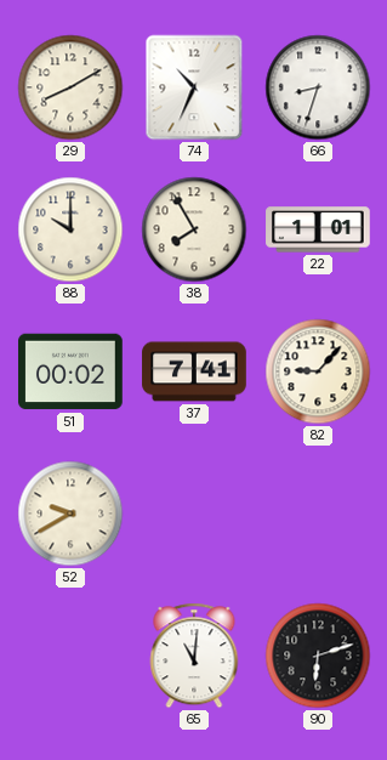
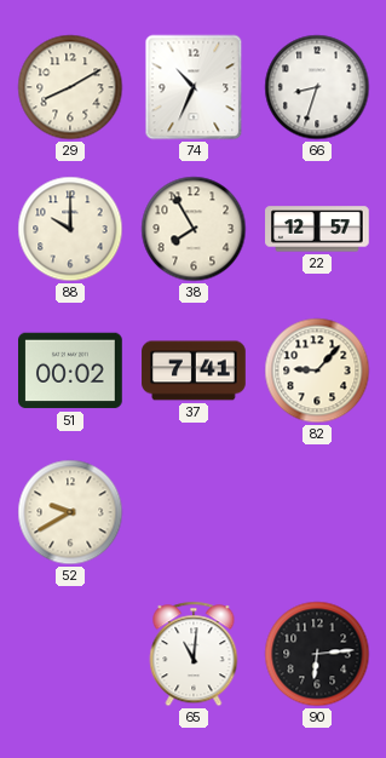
22: 1:01 -> 12:57 (317, 229)
90: 6:12 -> 6:14 (317, 654)
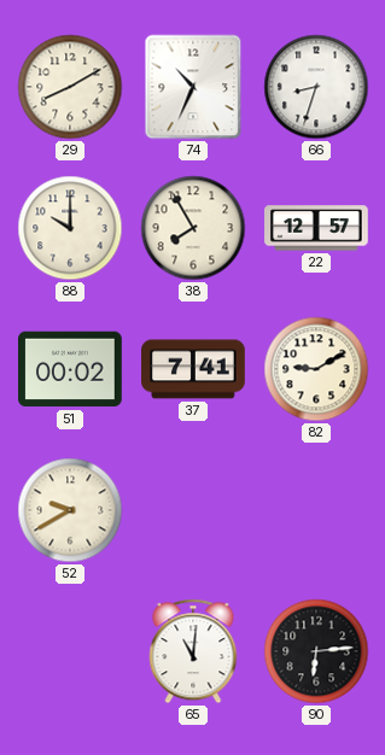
82: 9:07 -> 9:10 (316, 369)
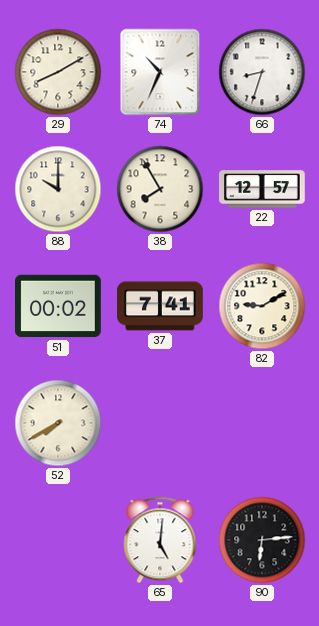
52: 9:40 -> 7:40 (58, 423)
65: 11:01 -> 5:01 (160, 540)
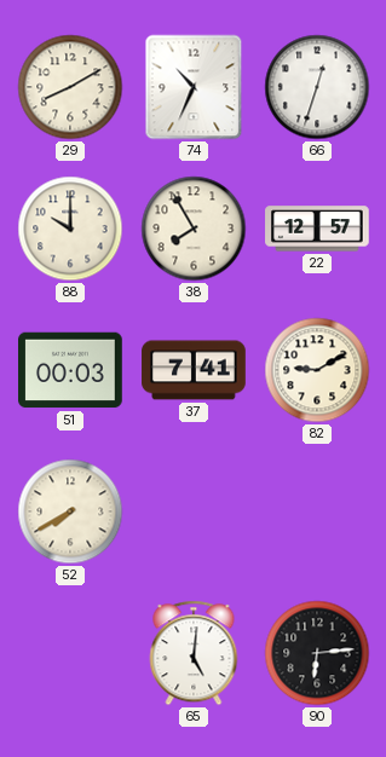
66: 8:33 -> 12:33 (317, 87)
51: 00:02 -> 00:03 (71, 370)
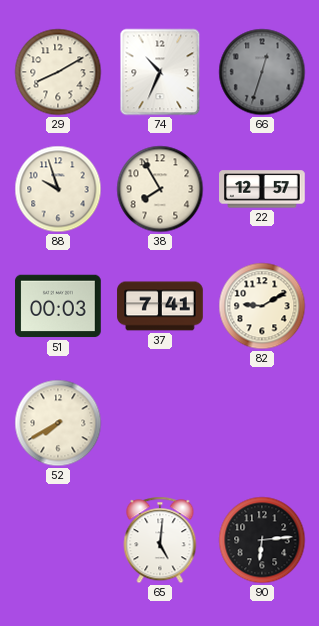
66 dial: white -> grey (262, 72)
88: 10:00 -> 9:57 (58, 189)
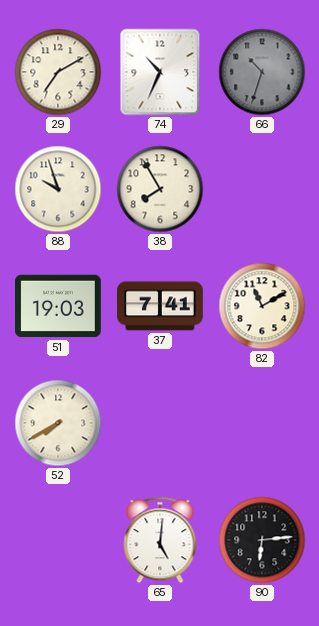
29: 8:10 -> 7:10 (58, 72)
66: 12:33 -> 10:33 (262, 72)
22: 12:57 -> none (262, 189)
51: 00:03 -> 19:03 (59, 306)
82: 9:10 -> 11:10 (262, 306)
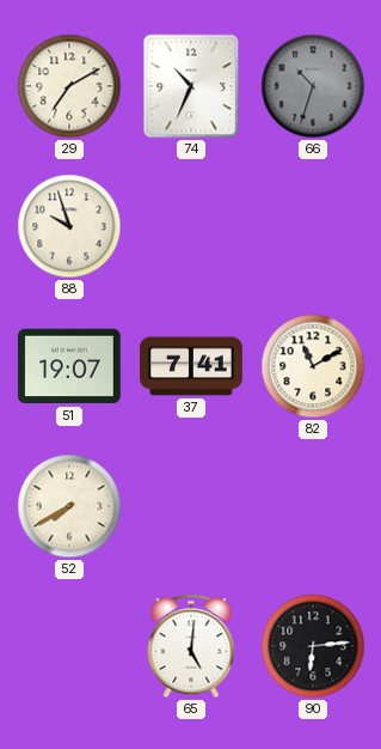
38: 7:55 -> none (160, 189)
51: 19:03 -> 19:07 (70, 366)
